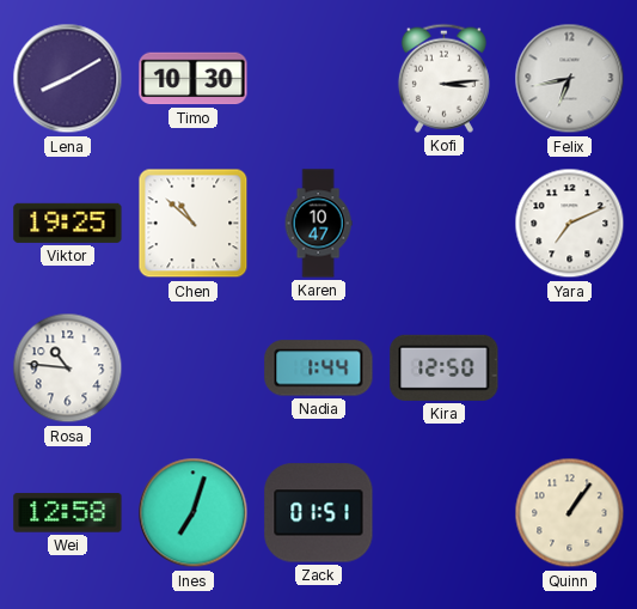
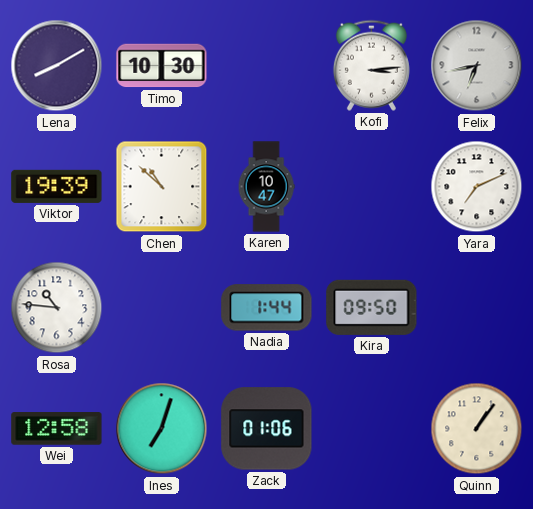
Viktor: 19:25 -> 19:39 (57, 186)
Kira: 12:50 -> 09:50 (372, 307)
Zack: 01:51 -> 01:06 (267, 429)
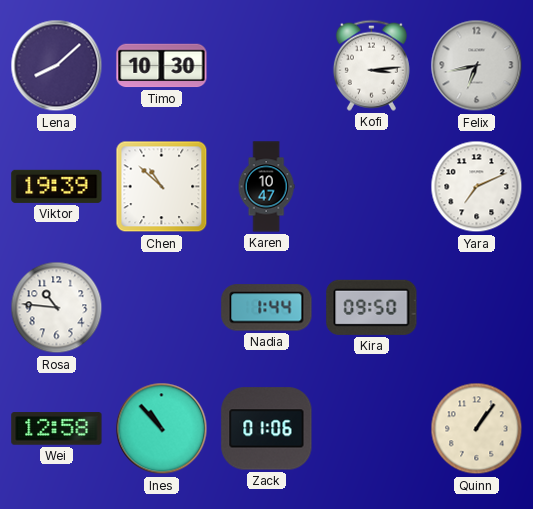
Lena: 8:10 -> 8:08 (57, 66)
Ines: 7:03 -> 10:53 (162, 429)
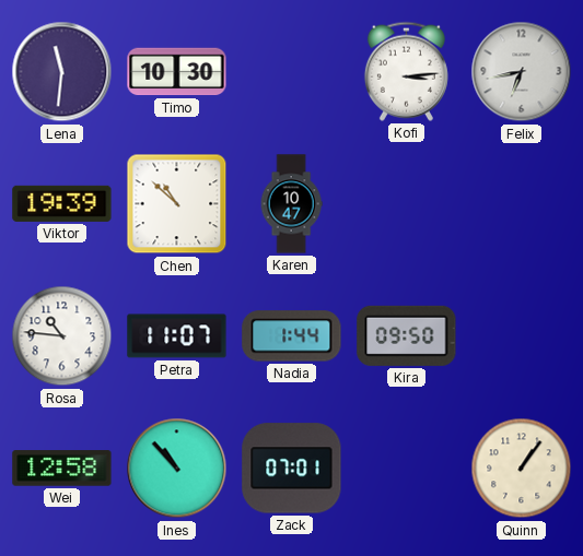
Lena: 8:08 -> 11:31 (62, 72)
Yara: 7:11 -> none (477, 187)
Petra: none -> 11:07 (177, 336)
Zack: 01:06 -> 07:01 (292, 469)
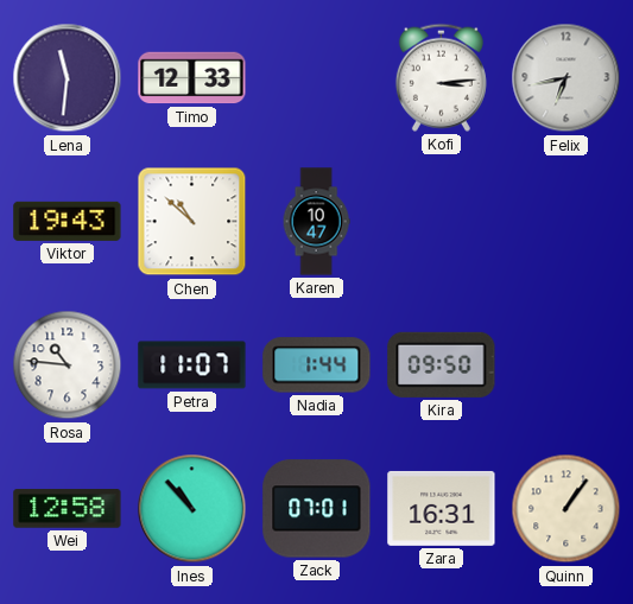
Timo: 10:30 -> 12:33 (192, 78)
Viktor: 19:39 -> 19:43 (68, 221)
Zara: none -> 16:31 (442, 508)
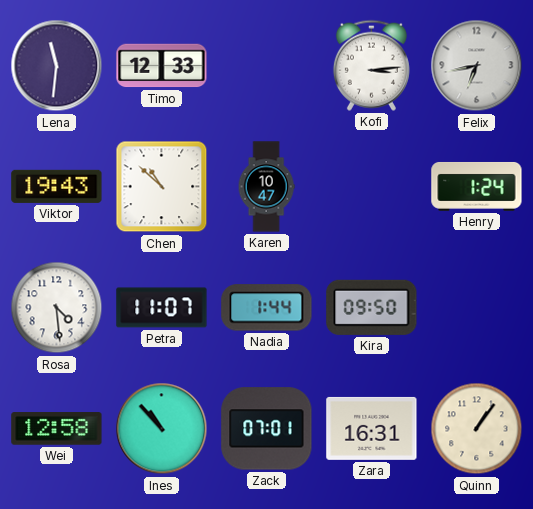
Henry: none -> 1:24 (477, 186)
Rosa: 10:46 -> 4:29 (57, 308)
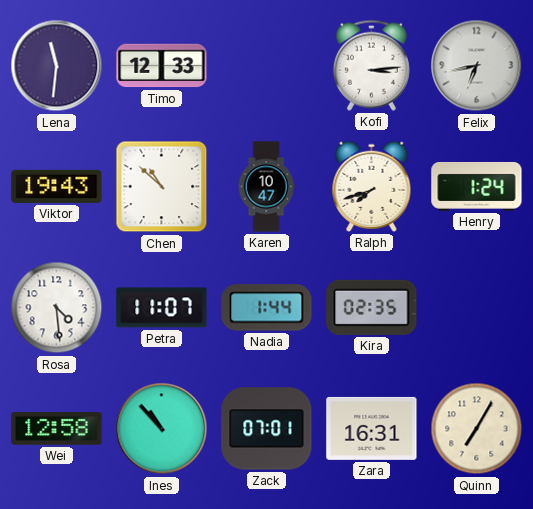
Ralph: none -> 7:42 (372, 186)
Kira: 09:50 -> 02:35 (372, 307)
Quinn: 1:06 -> 7:05 (477, 429)
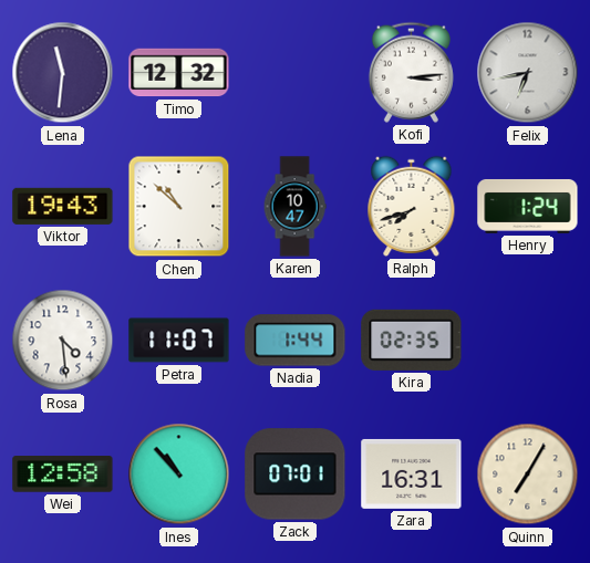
Timo: 12:33 -> 12:32 (179, 73)
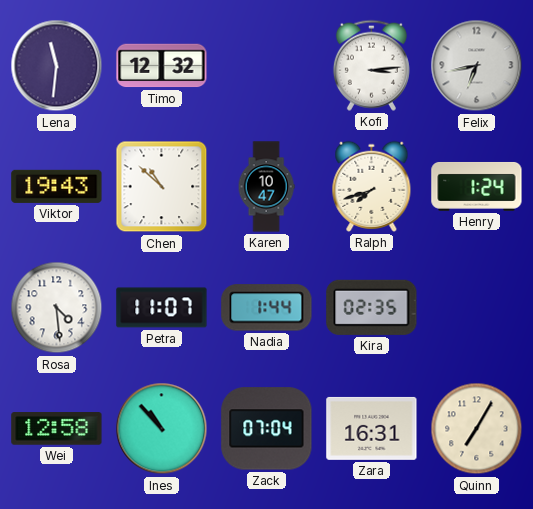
Zack: 07:01 -> 07:04 (267, 429)
